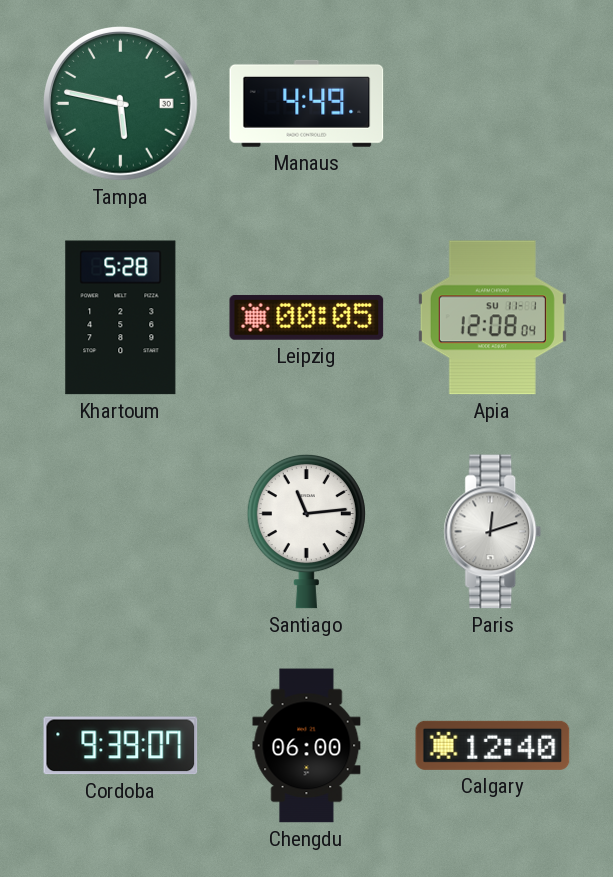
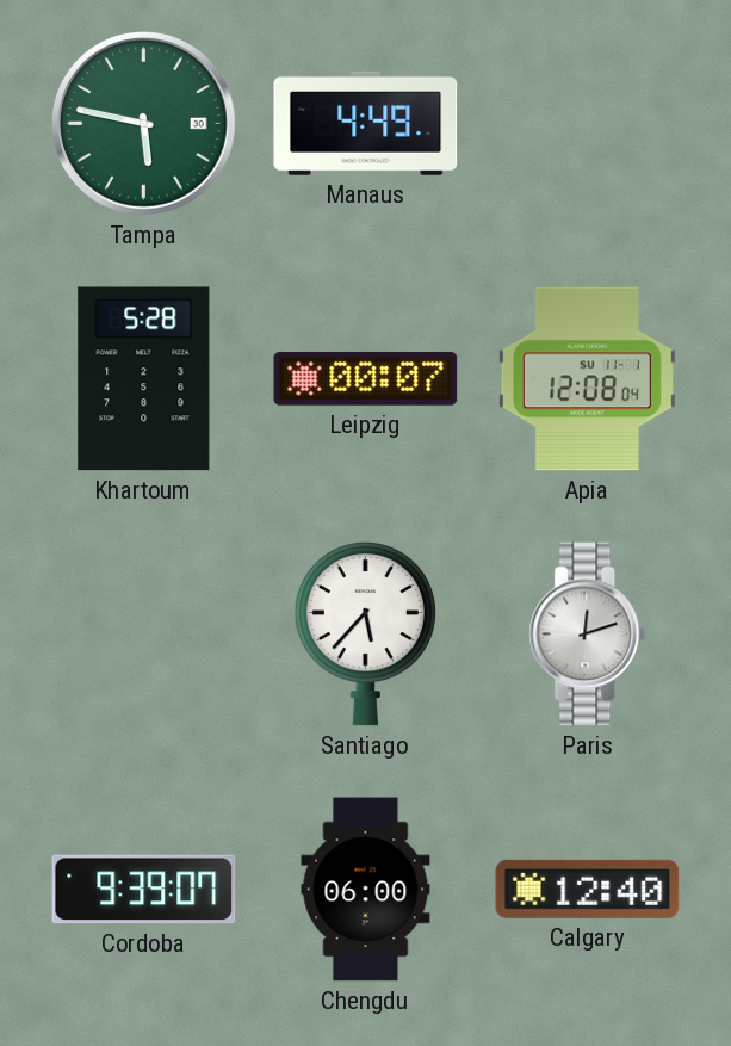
Leipzig: 00:05 -> 00:07 (366, 378)
Santiago: 11:14 -> 5:37 (365, 633)
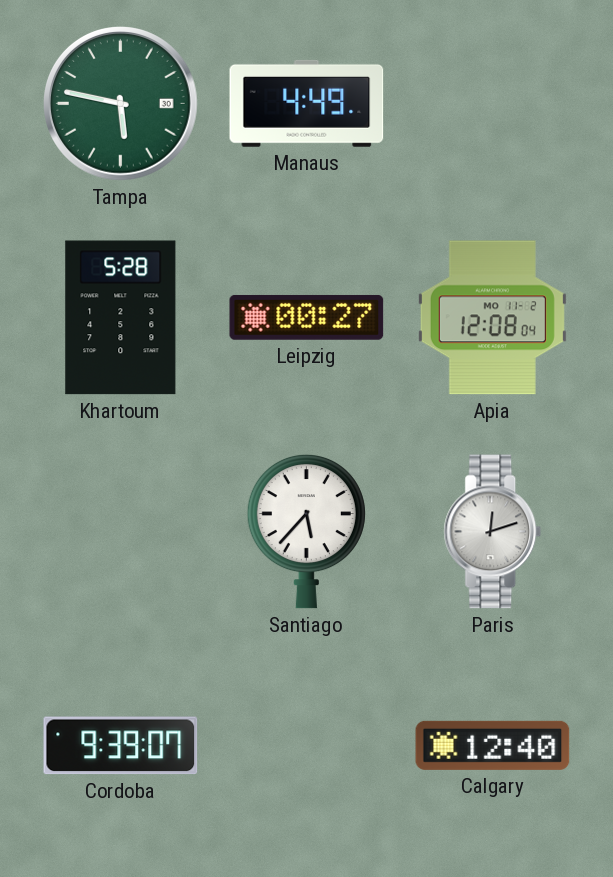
Leipzig: 00:07 -> 00:27 (307, 317)
Apia date: SU 11-1 -> MO 11-2 (492, 318)
Chengdu: 06:00 -> none (366, 890)
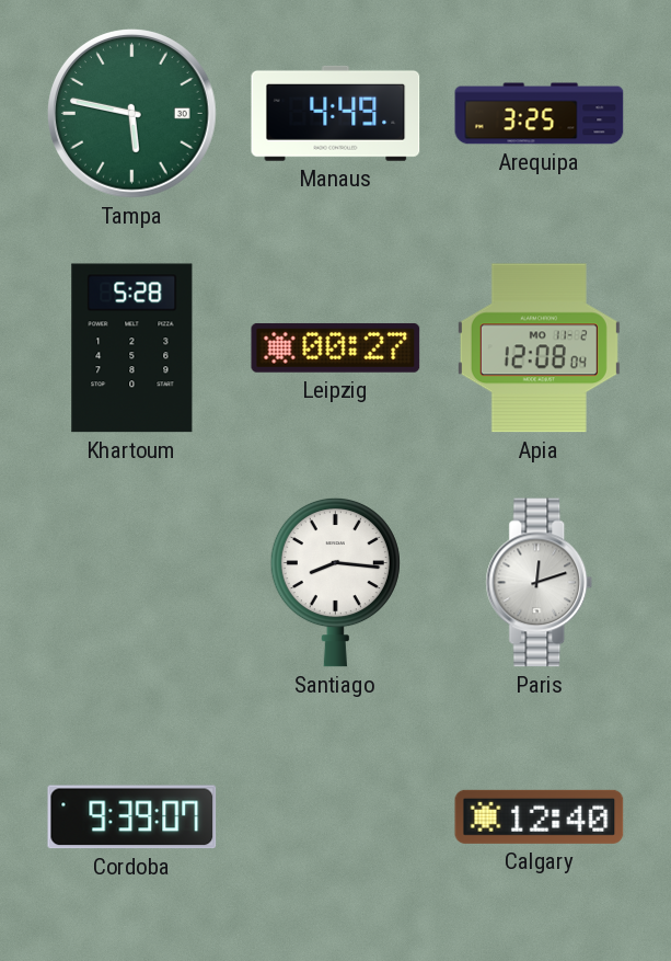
Arequipa: none -> 3:25 (540, 114)
Santiago: 5:37 -> 8:16 (335, 582)
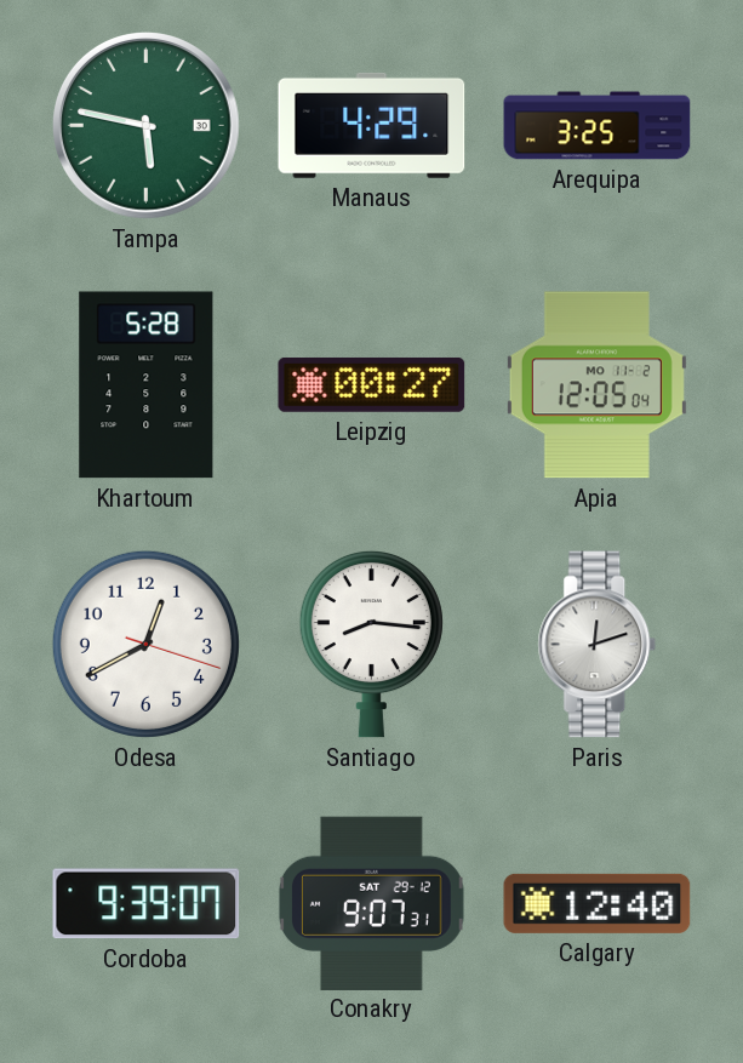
Manaus: 4:49 -> 4:29 (372, 125)
Apia: 12:08 -> 12:05 (596, 385)
Odesa: none -> 12:40 (145, 644)
Conakry: none -> 9:07 (371, 903)
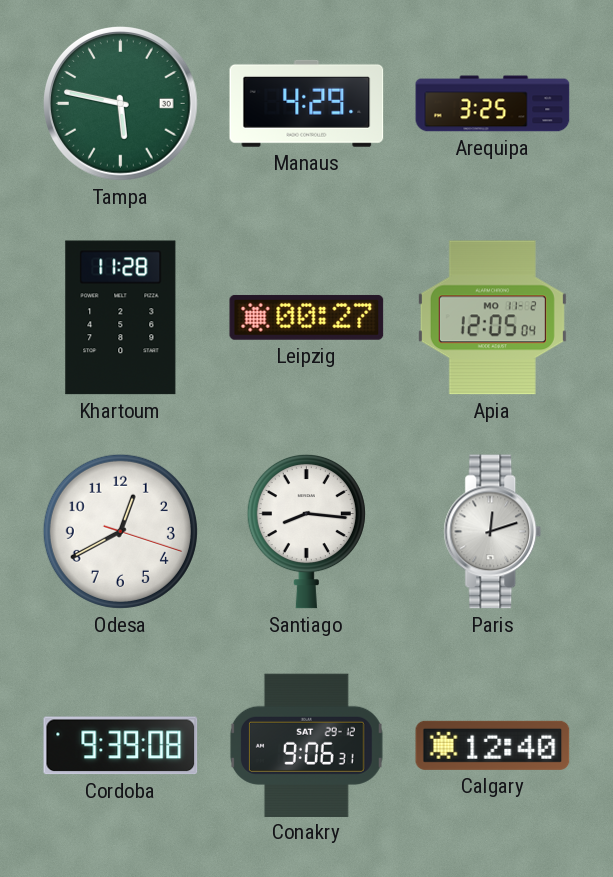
Khartoum: 5:28 -> 11:28 (121, 318)
Cordoba: 9:39:07 -> 9:39:08 (121, 746)
Conakry: 9:07 -> 9:06 (306, 745)
